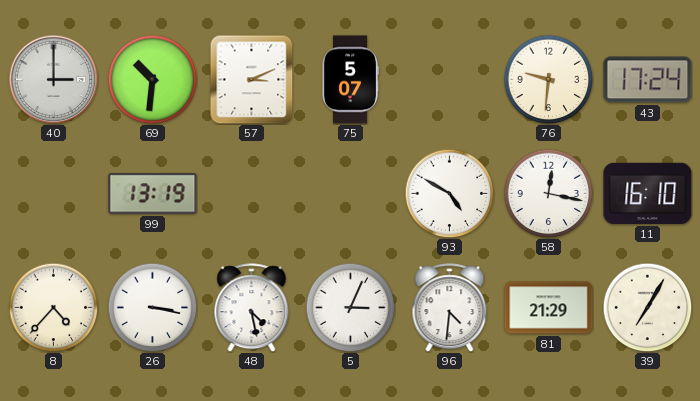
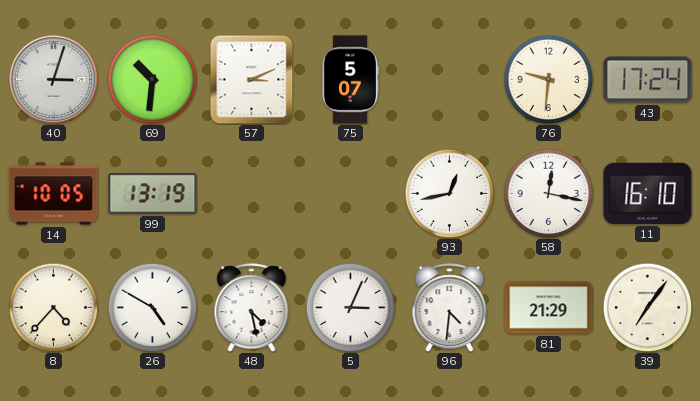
40: 3:00 -> 3:03 (53, 79)
14: none -> 10:05 (54, 194)
93: 4:50 -> 12:43 (449, 193)
26: 3:17 -> 4:50 (152, 307)
39: 7:05 -> 7:06 (647, 307)
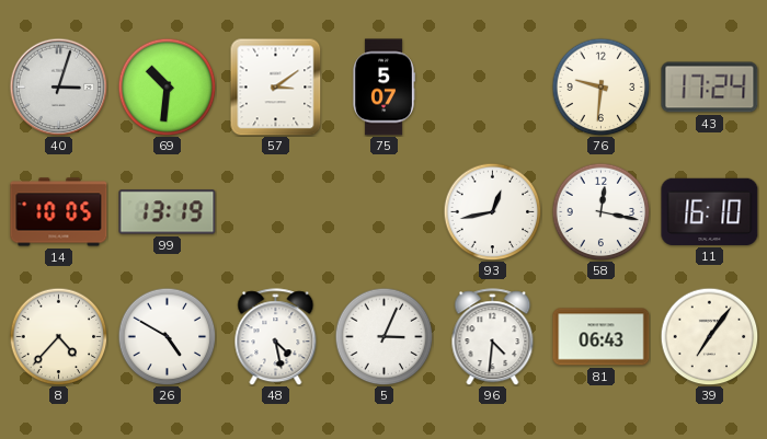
57: 3:11 -> 3:09 (276, 86)
81: 21:29 -> 06:43 (602, 337)
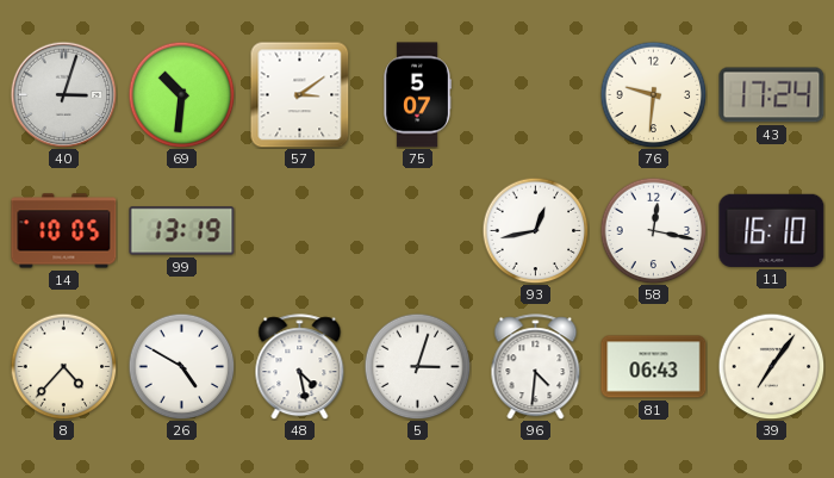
5: 3:04 -> 3:03 (417, 366)
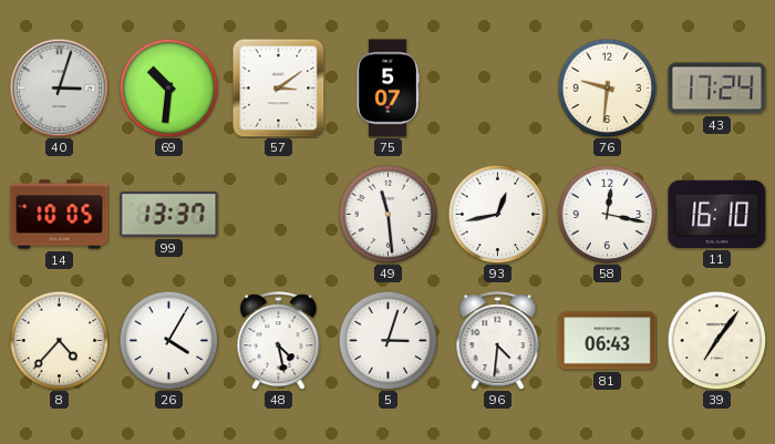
99: 13:19 -> 13:37 (169, 215)
49: none -> 11:29 (387, 214)
26: 4:50 -> 4:05 (168, 340)
